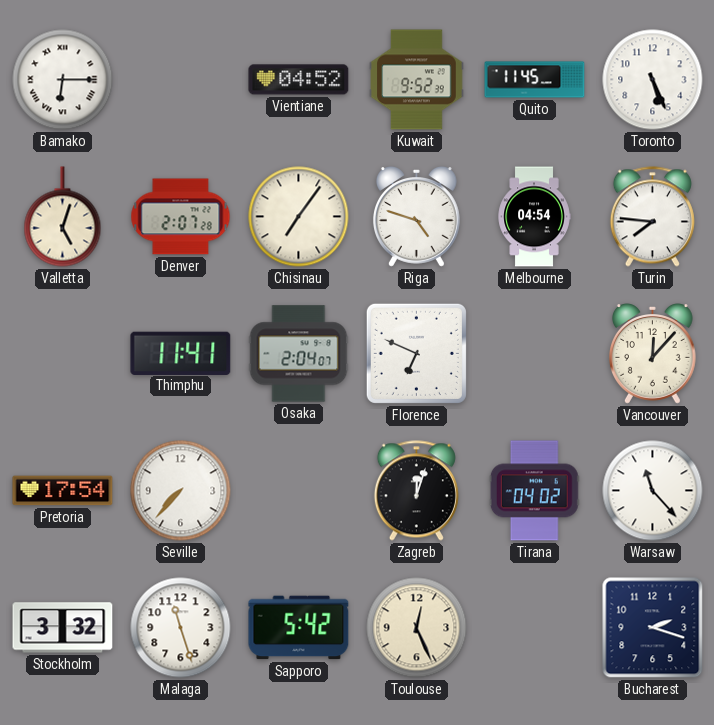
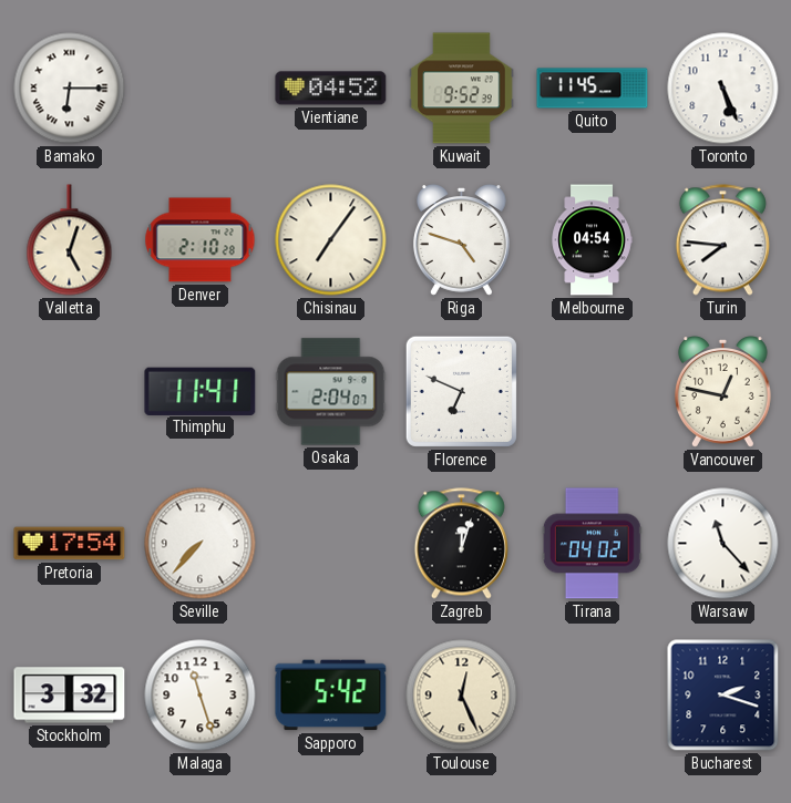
Denver: 2:07 -> 2:10 (201, 240)
Vancouver: 12:07 -> 12:47 (722, 392)
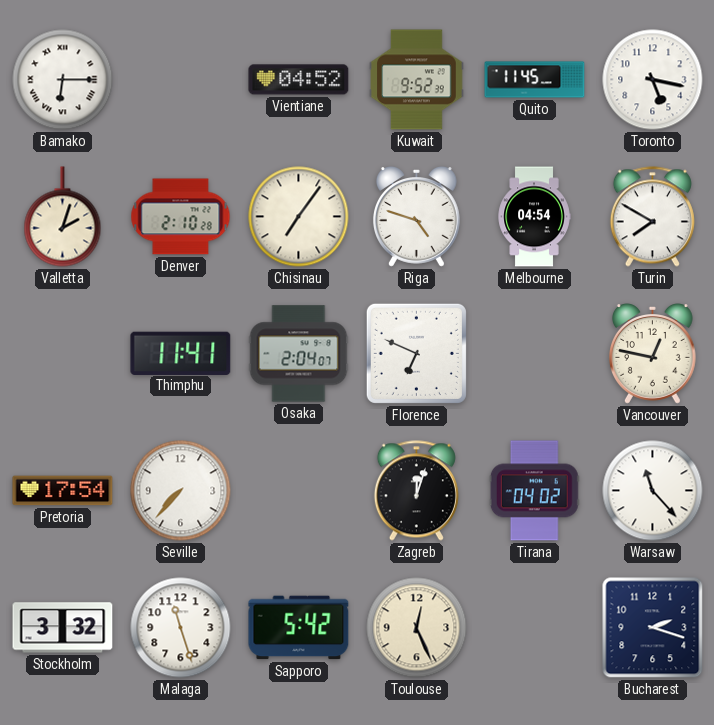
Toronto: 5:26 -> 5:17 (653, 80)
Valletta: 5:03 -> 2:03 (63, 217)
Turin: 7:46 -> 7:50 (652, 217)
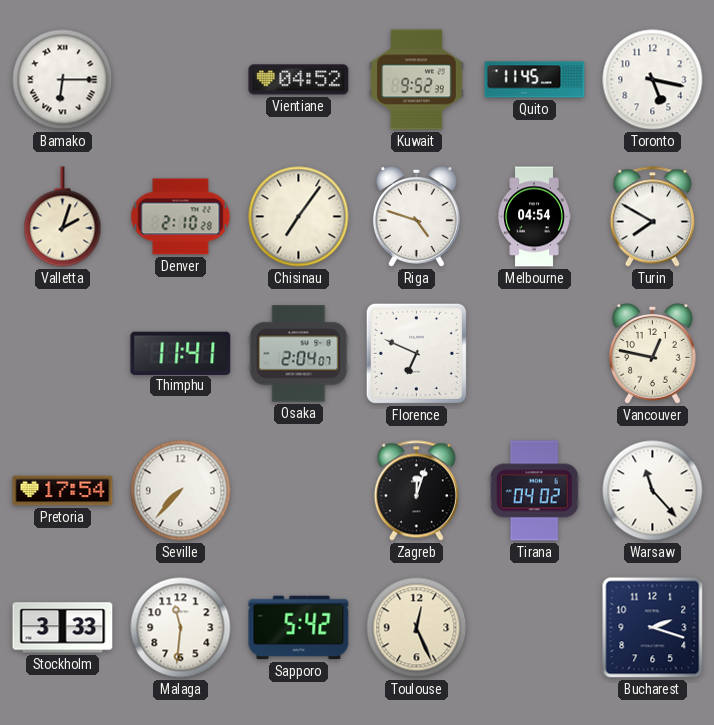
Stockholm: 3:32 -> 3:33 (63, 628)
Malaga: 11:27 -> 11:31 (181, 628)
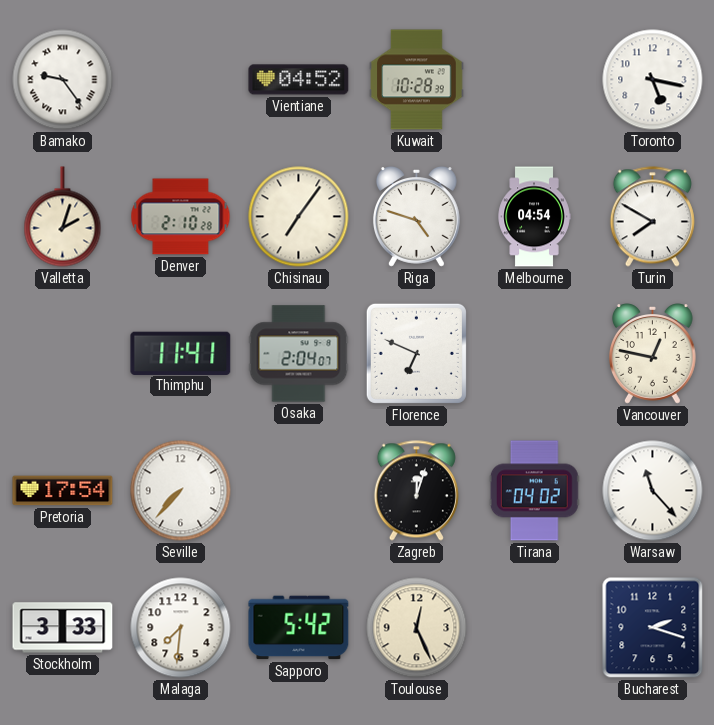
Bamako: 6:15 -> 9:24 (63, 80)
Kuwait: 9:52 -> 10:28 (417, 80)
Quito: 11:45 -> none (535, 80)
Malaga: 11:31 -> 7:31 (181, 628)
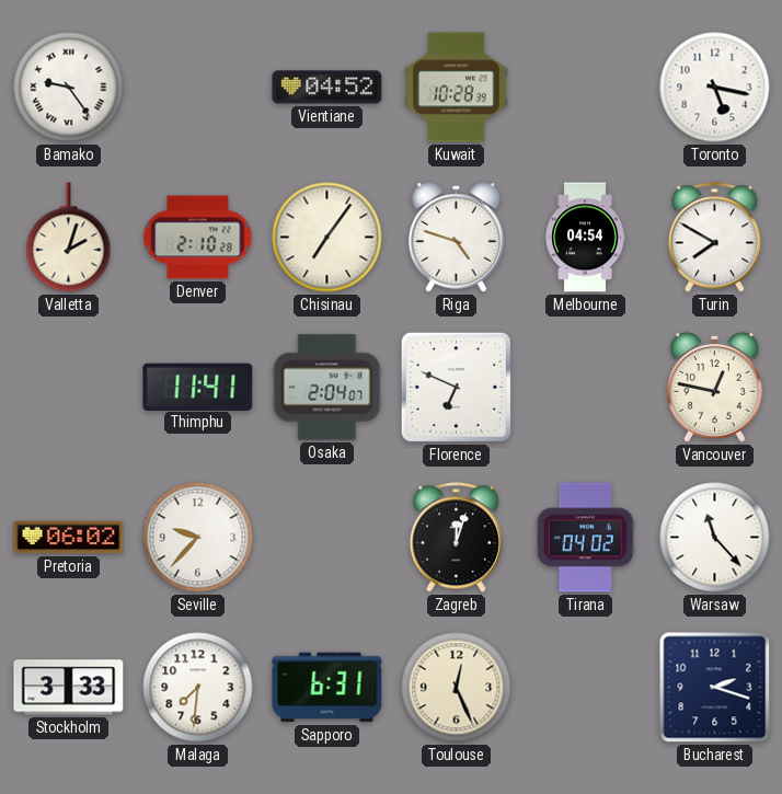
Pretoria: 17:54 -> 06:02 (69, 538)
Seville: 7:37 -> 9:37 (198, 538)
Sapporo: 5:42 -> 6:31 (327, 688)
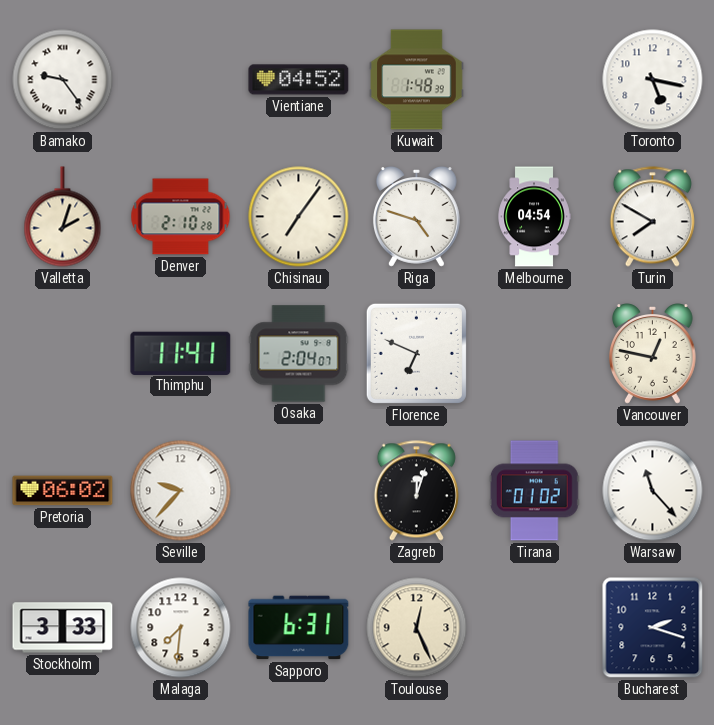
Kuwait: 10:28 -> 1:48 (417, 80)
Tirana: 04:02 -> 01:02 (534, 491)
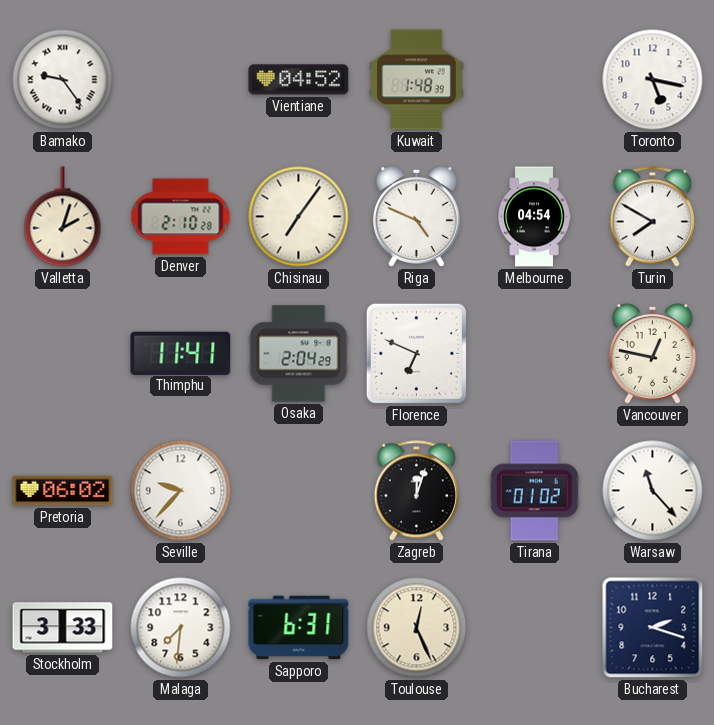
Riga: 4:48 -> 4:49 (416, 217)
Osaka: 2:04:07 -> 2:04:29 (299, 354)
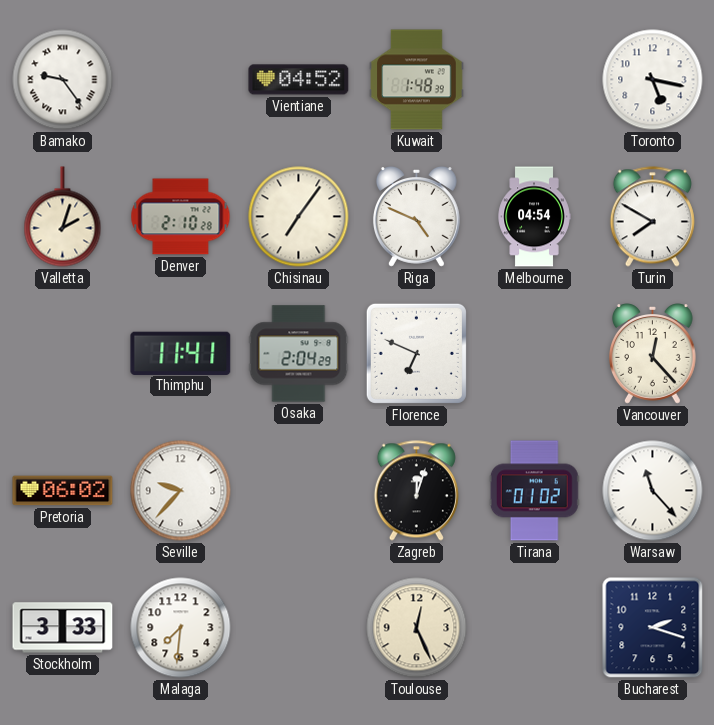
Vancouver: 12:47 -> 12:23 (652, 354)
Sapporo: 6:31 -> none (299, 628)
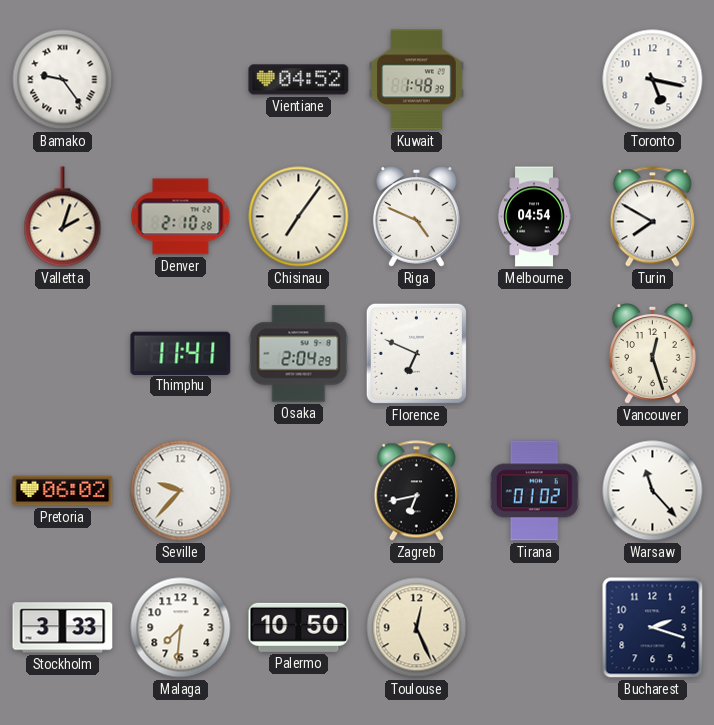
Vancouver: 12:23 -> 12:27 (652, 354)
Zagreb: 12:03 -> 6:43 (416, 491)
Palermo: none -> 10:50 (299, 627)
